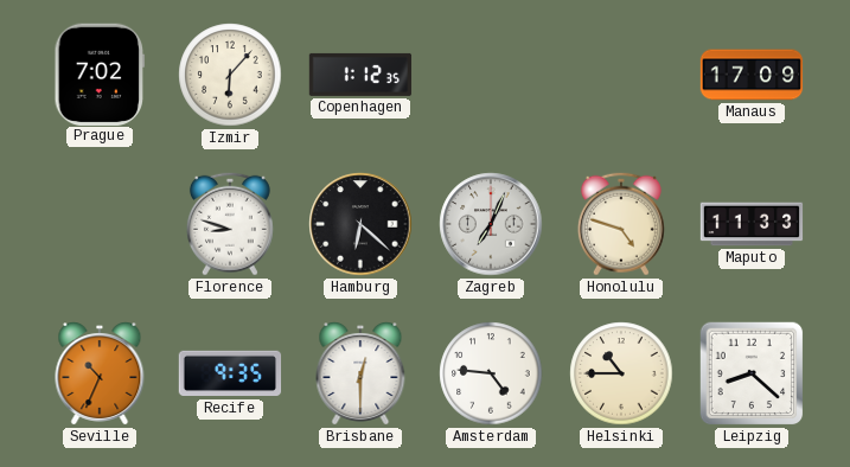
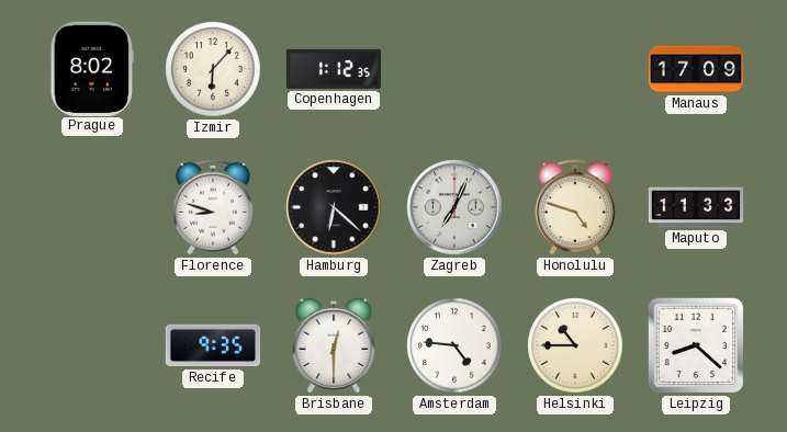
Prague: 7:02 -> 8:02 (92, 68)
Seville: 10:34 -> none (100, 375)
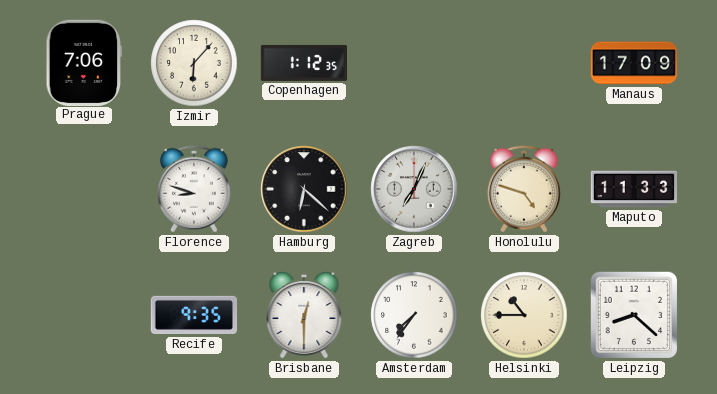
Prague: 8:02 -> 7:06 (84, 62)
Amsterdam: 4:46 -> 7:36 (414, 315)
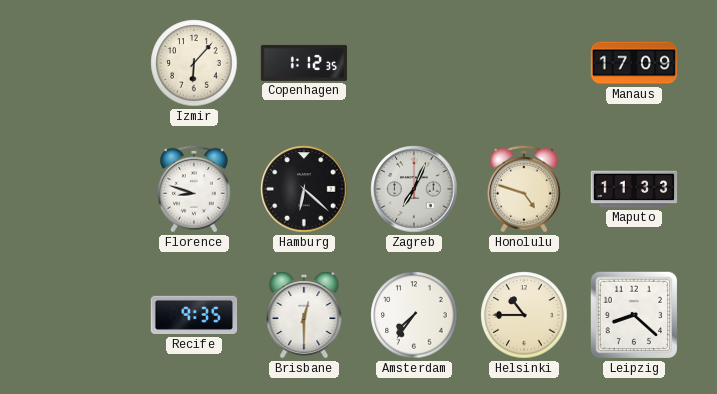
Prague: 7:06 -> none (84, 62)
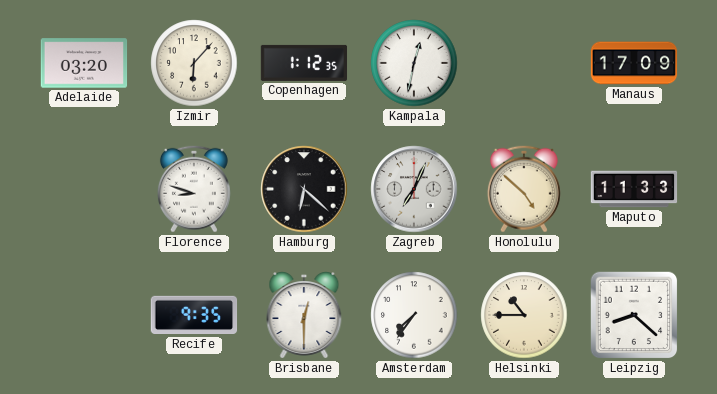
Adelaide: none -> 03:20 (84, 63)
Kampala: none -> 12:32 (414, 63)
Honolulu: 4:48 -> 4:52 (524, 189)
